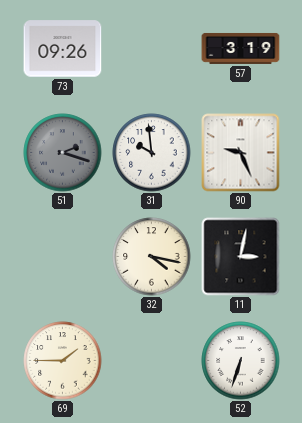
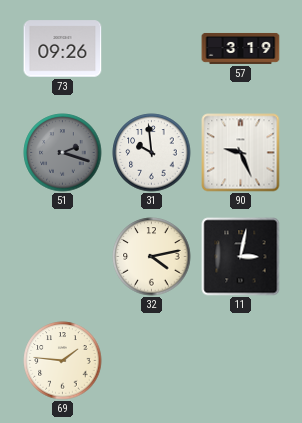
32: 4:17 -> 4:13 (152, 257)
69: 1:45 -> 1:46 (63, 361)
52: 6:33 -> none (241, 361)
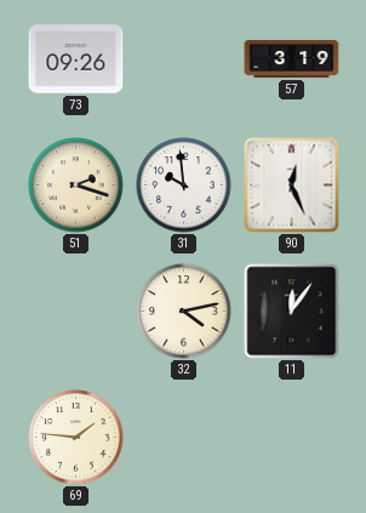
51 dial: grey -> cream (76, 186)
90: 9:26 -> 12:26 (292, 186)
11: 3:02 -> 12:06 (292, 312)
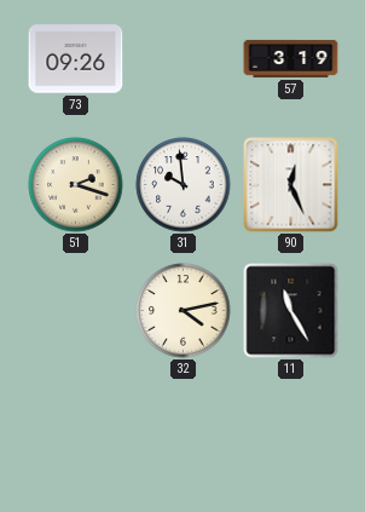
11: 12:06 -> 11:25 (291, 311)
69: 1:46 -> none (76, 438)
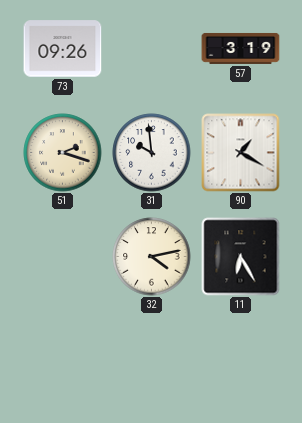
90: 12:26 -> 1:20 (241, 153)
11: 11:25 -> 6:25 (241, 257)
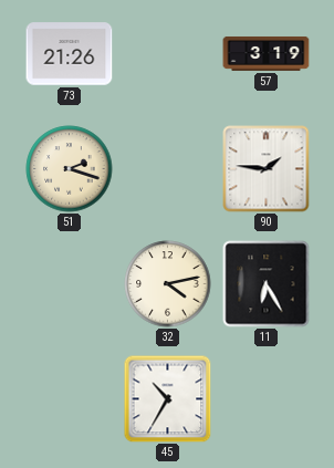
73: 09:26 -> 21:26 (70, 54)
31: 9:59 -> none (152, 153)
90: 1:20 -> 1:46 (267, 169)
45: none -> 10:35 (168, 399)
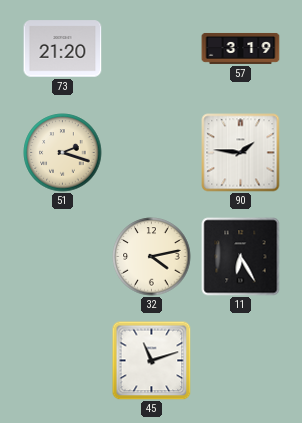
73: 21:26 -> 21:20 (63, 49)
45: 10:35 -> 11:12 (152, 361)
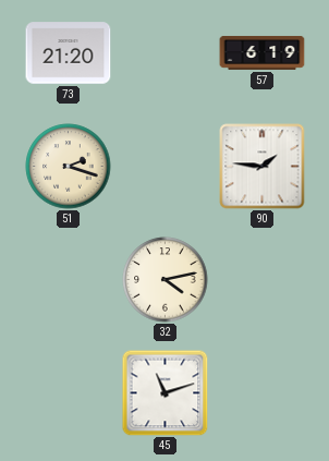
57: 3:19 -> 6:19 (263, 52)
11: 6:25 -> none (241, 257)
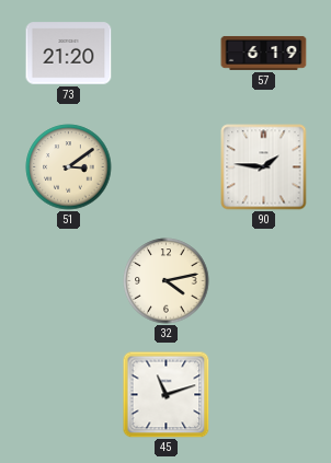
51: 2:18 -> 3:09 (69, 167)
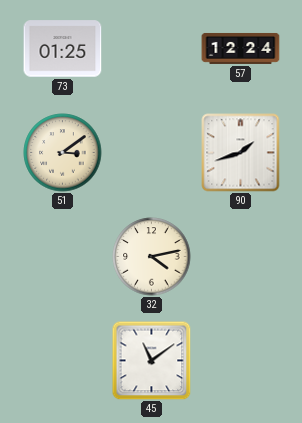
73: 21:20 -> 01:25 (63, 49)
57: 6:19 -> 12:24 (241, 48)
90: 1:46 -> 1:42 (241, 153)
45: 11:12 -> 11:09 (152, 361)
